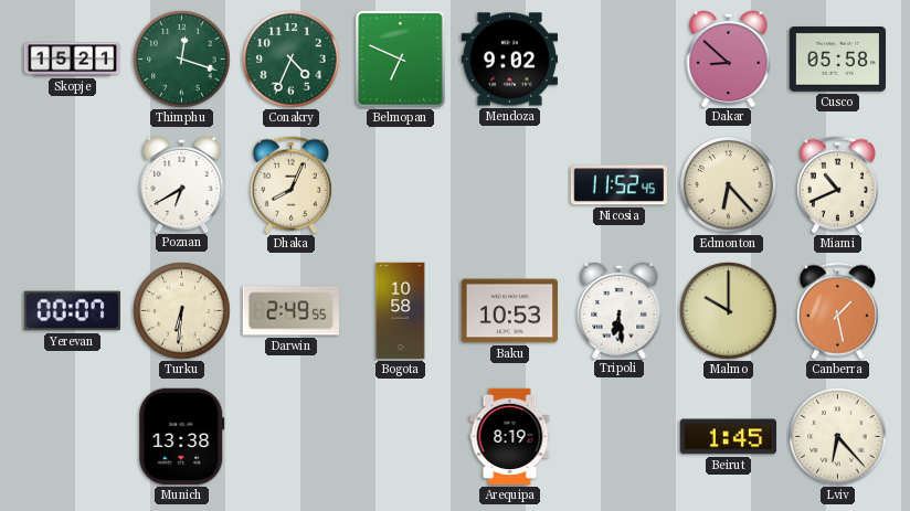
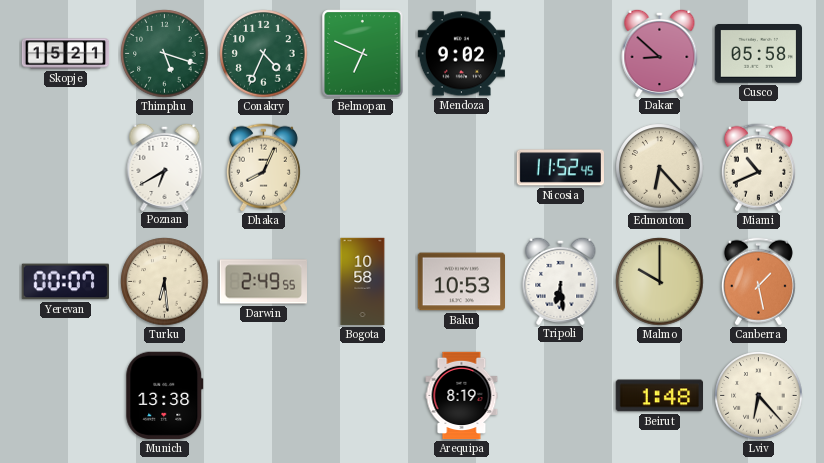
Thimphu: 12:18 -> 5:18 (165, 54)
Turku: 6:31 -> 6:29 (165, 282)
Beirut: 1:45 -> 1:48 (659, 396)
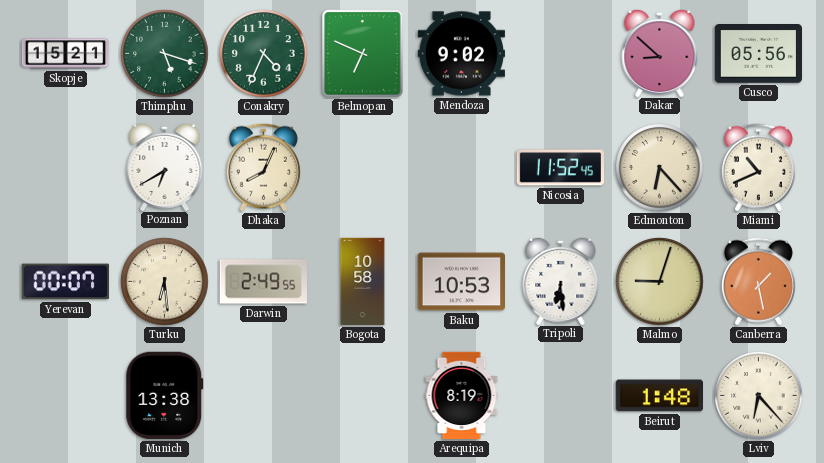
Cusco: 05:58 -> 05:56 (758, 54)
Malmo: 10:00 -> 9:03 (660, 282)
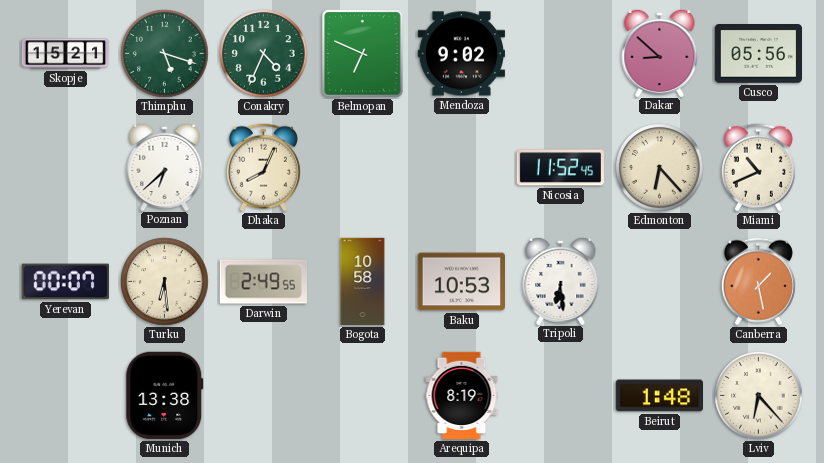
Poznan: 6:40 -> 6:38 (165, 166)
Malmo: 9:03 -> none (660, 282)
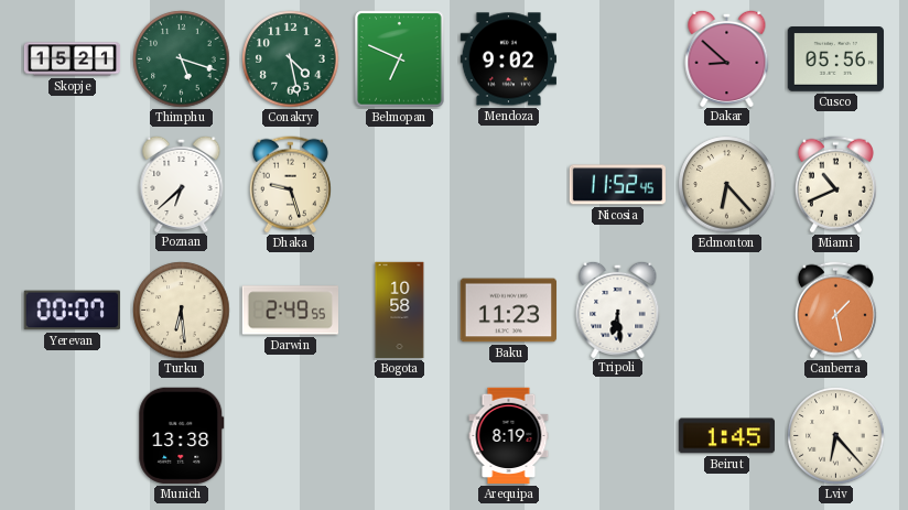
Conakry: 4:34 -> 4:28 (291, 59)
Dhaka: 8:04 -> 9:27 (290, 185)
Baku: 10:53 -> 11:23 (508, 311)
Beirut: 1:48 -> 1:45 (726, 436)
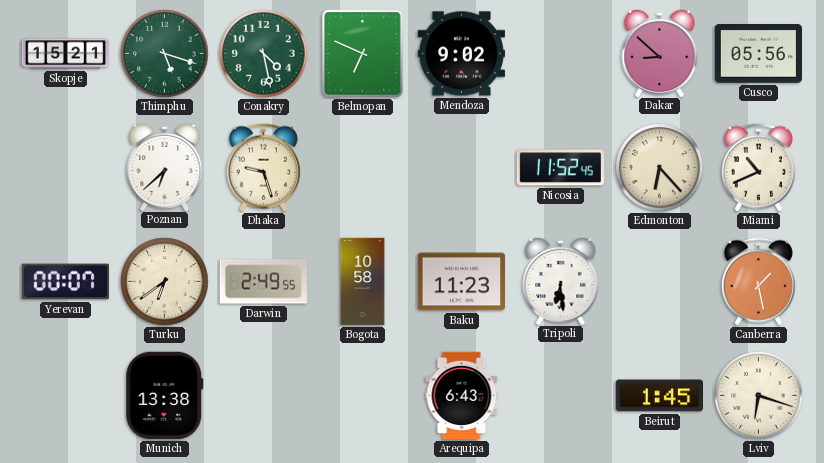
Turku: 6:29 -> 6:39 (165, 282)
Arequipa: 8:19 -> 6:43 (462, 396)
Lviv: 6:23 -> 6:18 (759, 396)
